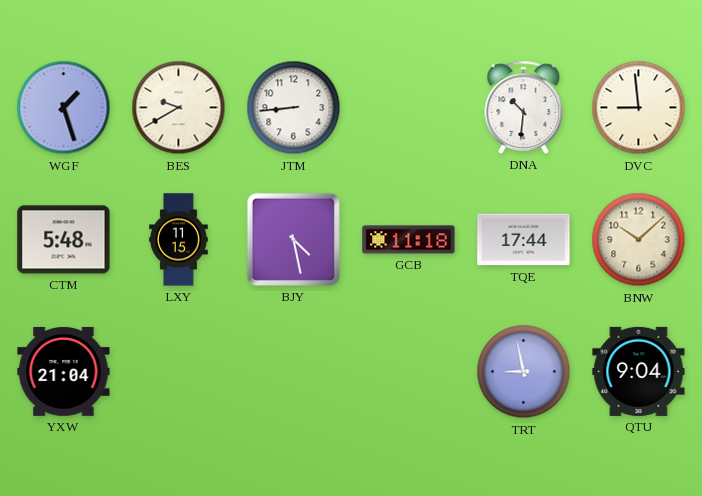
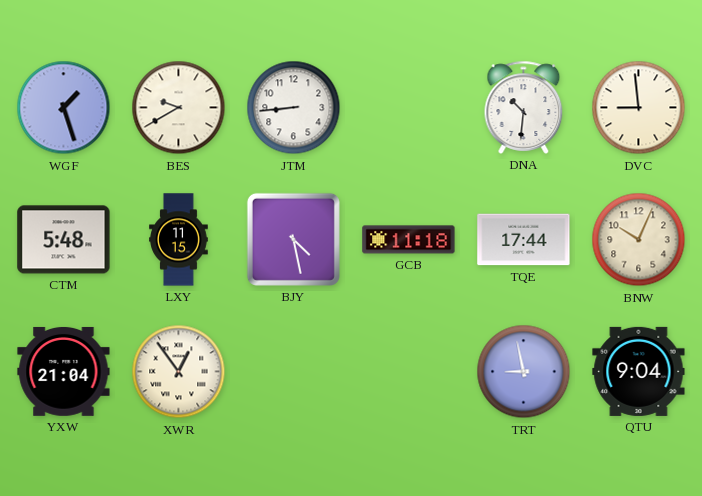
BNW: 10:08 -> 10:04 (639, 240)
XWR: none -> 12:54 (179, 372)
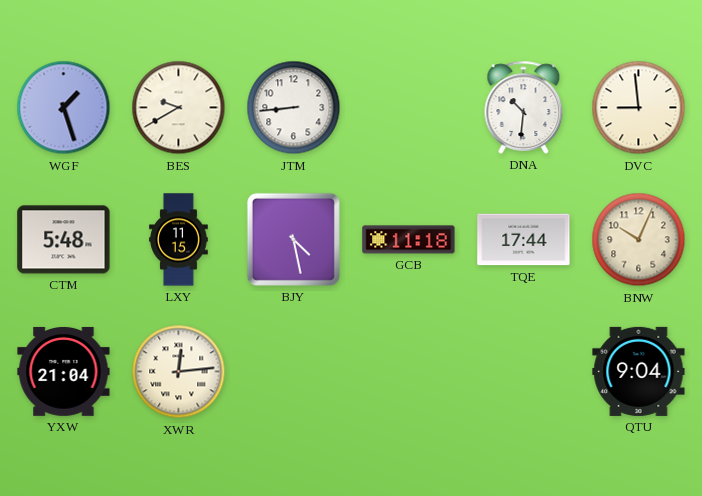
XWR: 12:54 -> 12:14 (179, 372)
TRT: 8:58 -> none (524, 372)
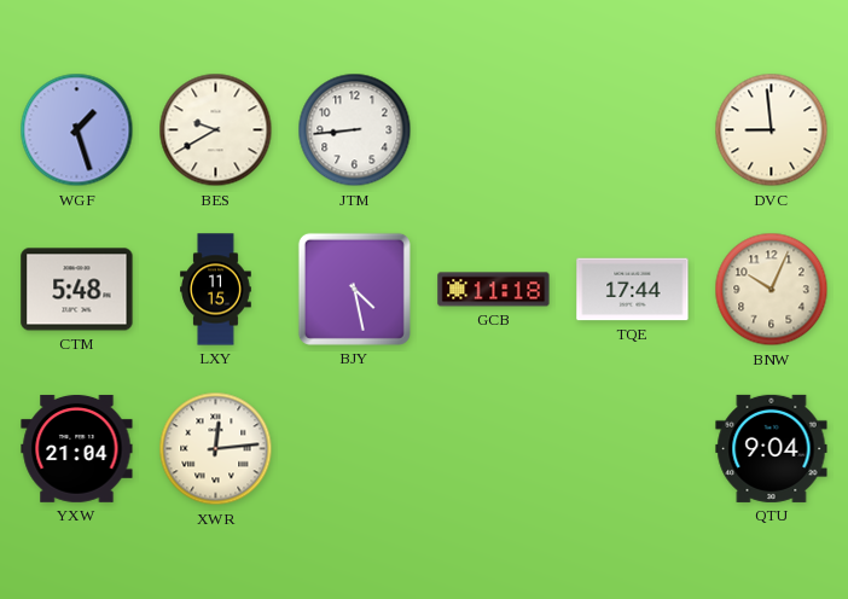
DNA: 10:31 -> none (524, 107)
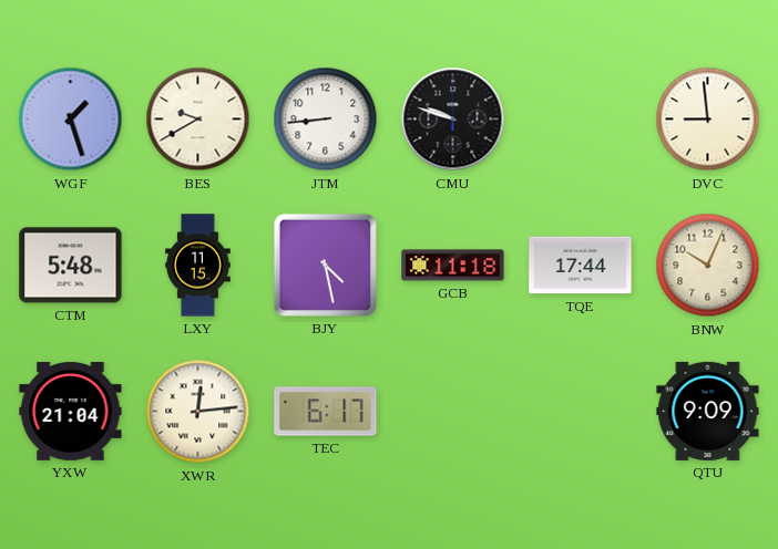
CMU: none -> 9:48 (453, 120)
TEC: none -> 6:17 (326, 412)
QTU: 9:04 -> 9:09 (708, 411)
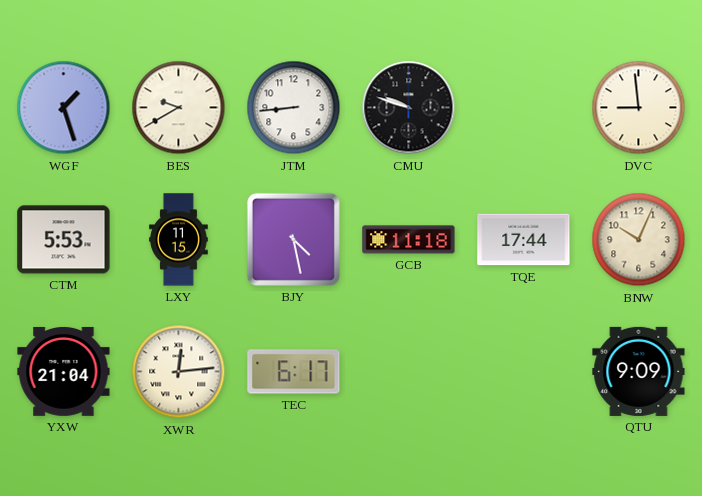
CTM: 5:48 -> 5:53 (64, 240)
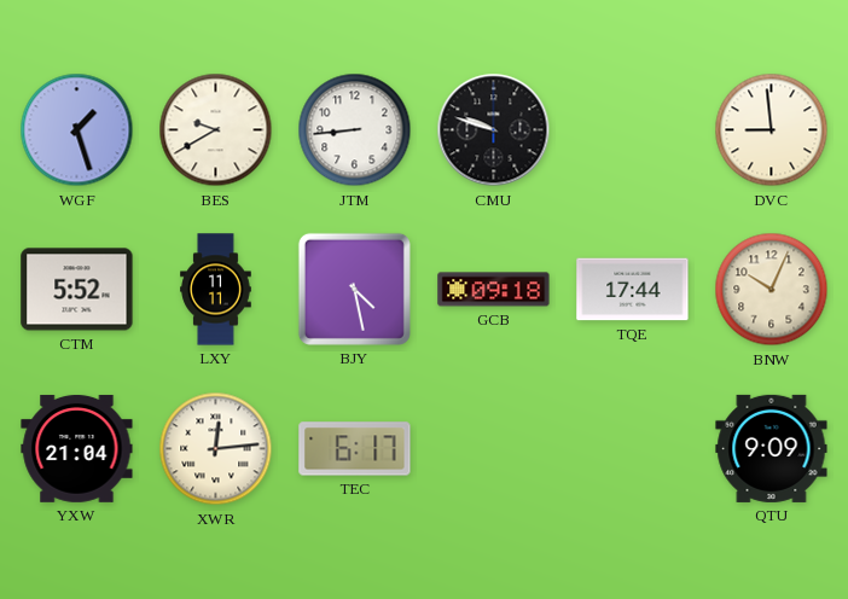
CTM: 5:53 -> 5:52 (77, 290)
LXY: 11:15 -> 11:11 (216, 290)
GCB: 11:18 -> 09:18 (494, 290)
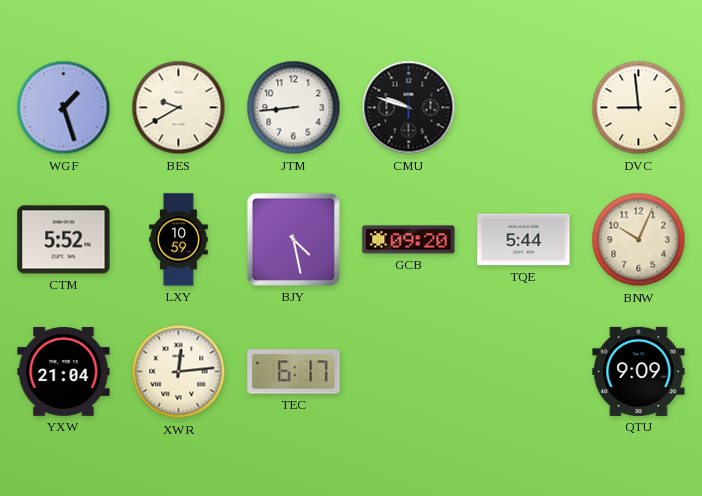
LXY: 11:11 -> 10:59 (179, 240)
GCB: 09:18 -> 09:20 (409, 240)
TQE: 17:44 -> 5:44 (524, 240)
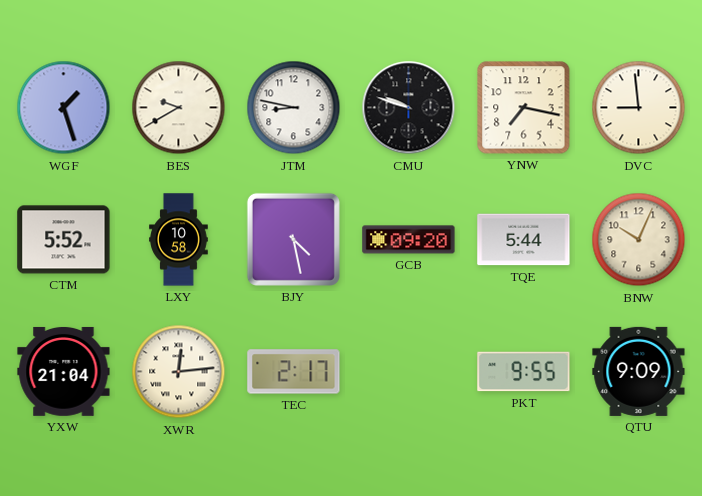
JTM: 8:44 -> 8:47 (294, 108)
YNW: none -> 7:17 (524, 108)
LXY: 10:59 -> 10:58 (179, 240)
TEC: 6:17 -> 2:17 (294, 372)
PKT: none -> 9:55 (524, 372)
